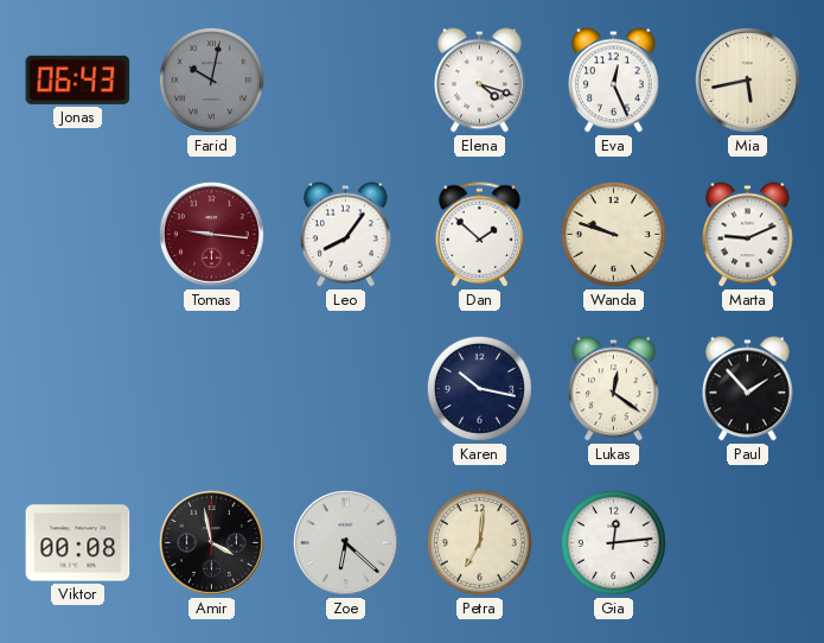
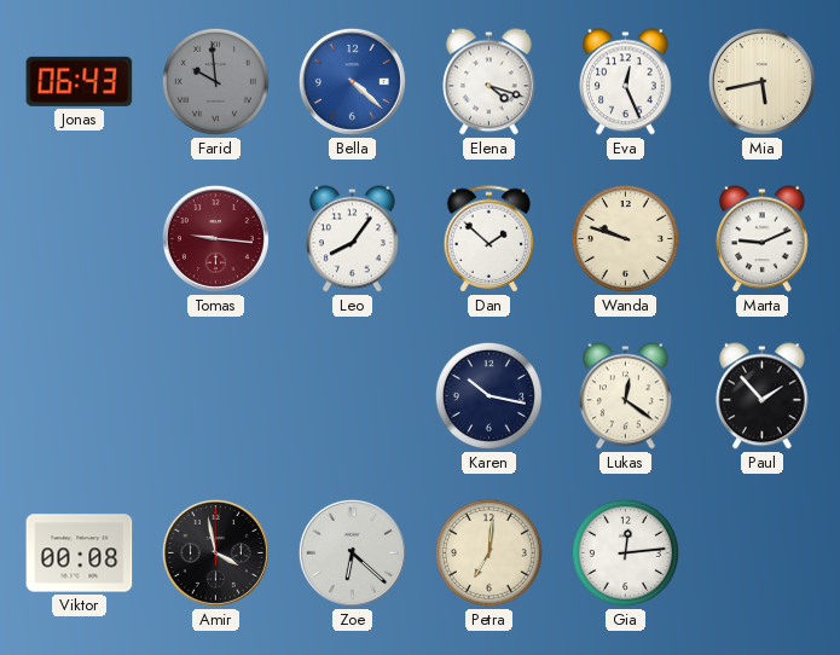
Farid: 10:02 -> 9:59 (215, 81)
Bella: none -> 4:22 (352, 81)
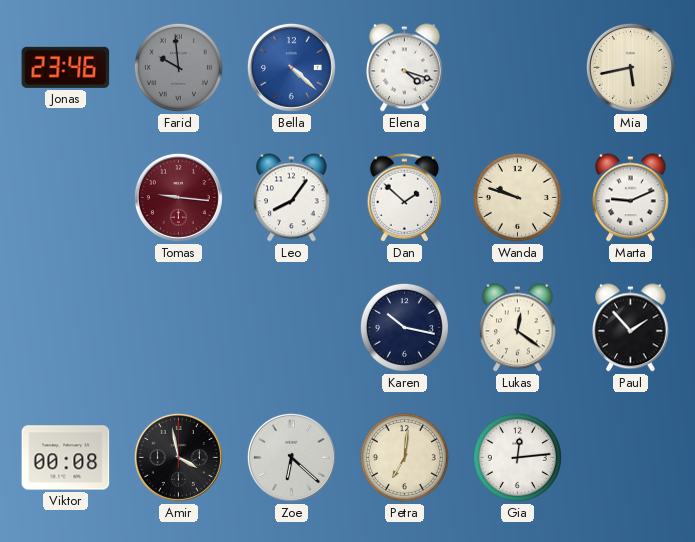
Jonas: 06:43 -> 23:46 (66, 67)
Eva: 12:26 -> none (626, 82)
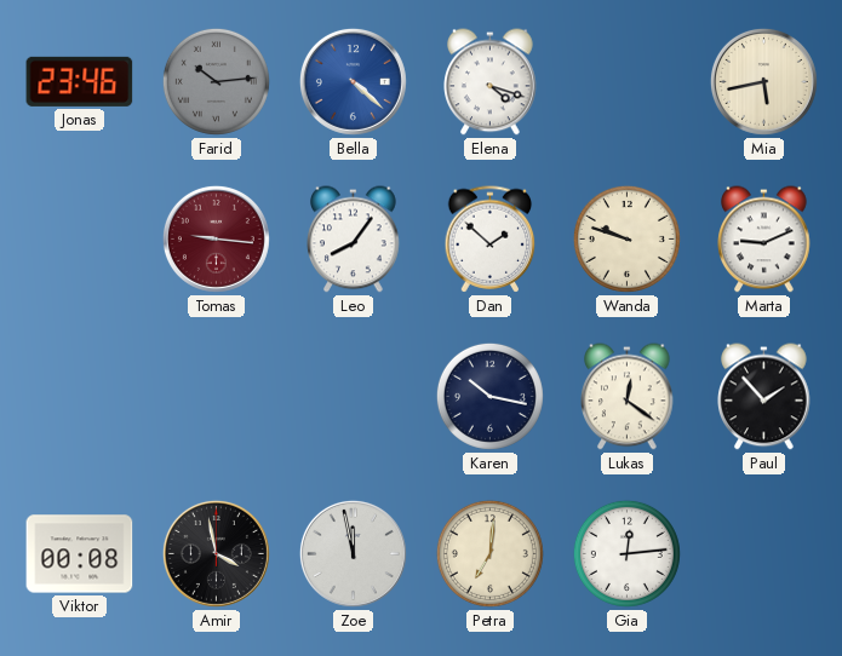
Farid: 9:59 -> 10:14 (216, 81)
Zoe: 6:22 -> 11:58 (353, 553)
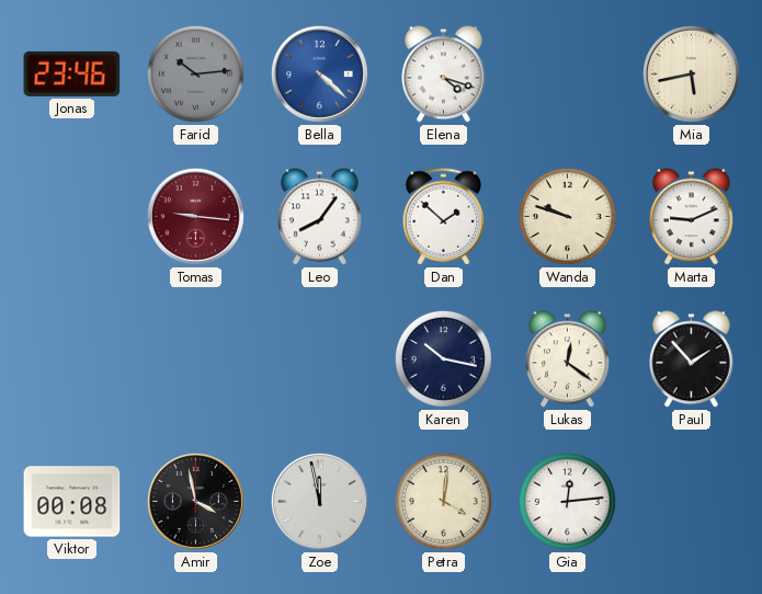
Petra: 7:01 -> 4:01 (443, 501)
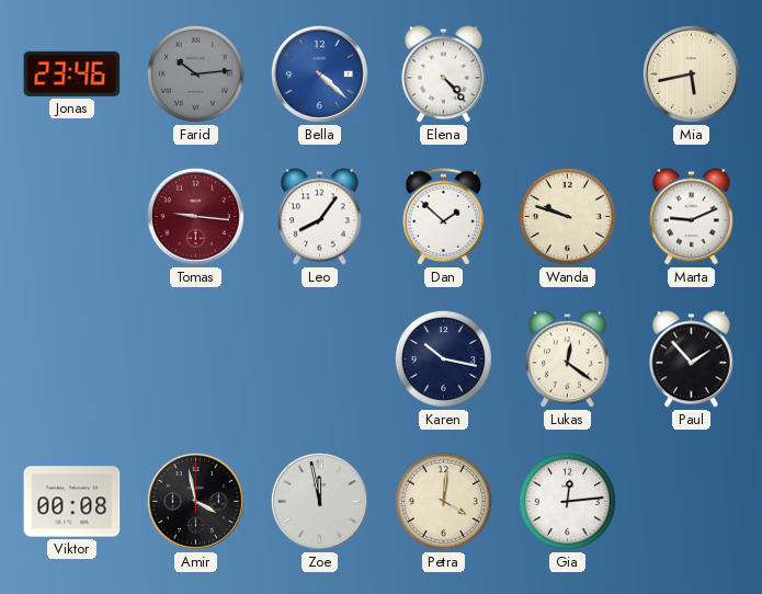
Elena: 4:18 -> 4:23 (444, 75)
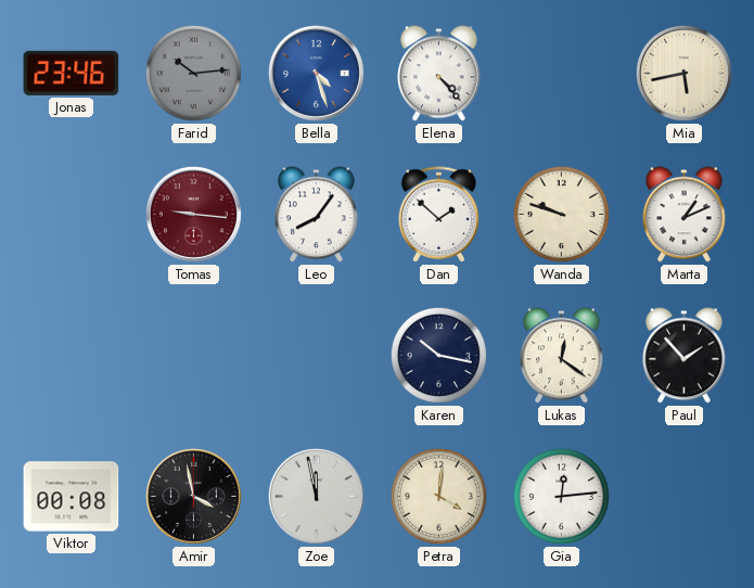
Bella: 4:22 -> 4:27 (316, 73)
Marta: 9:11 -> 1:11 (685, 215)
